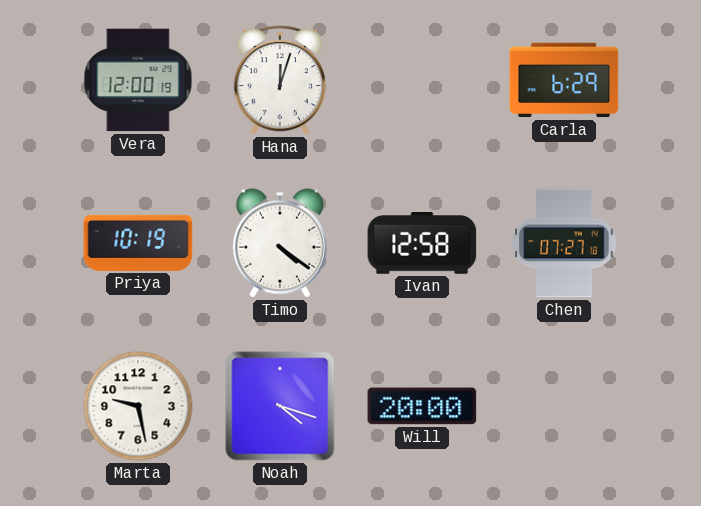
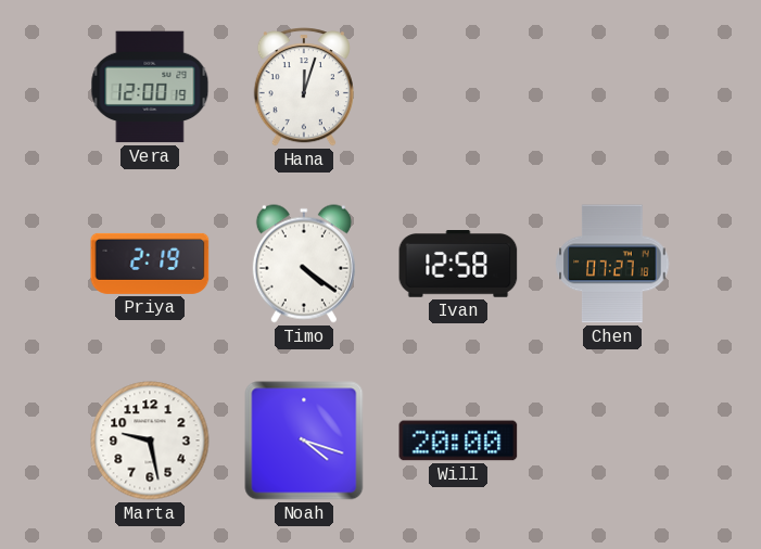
Carla: 6:29 -> none (564, 80)
Priya: 10:19 -> 2:19 (150, 264)
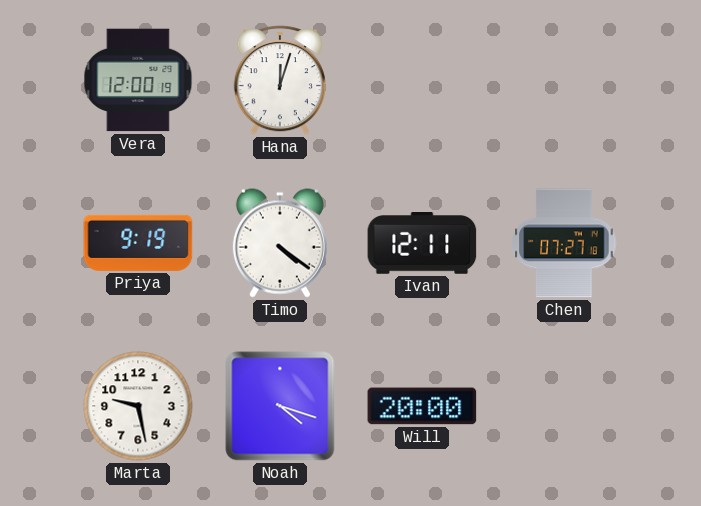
Priya: 2:19 -> 9:19 (138, 243)
Ivan: 12:58 -> 12:11 (422, 244)
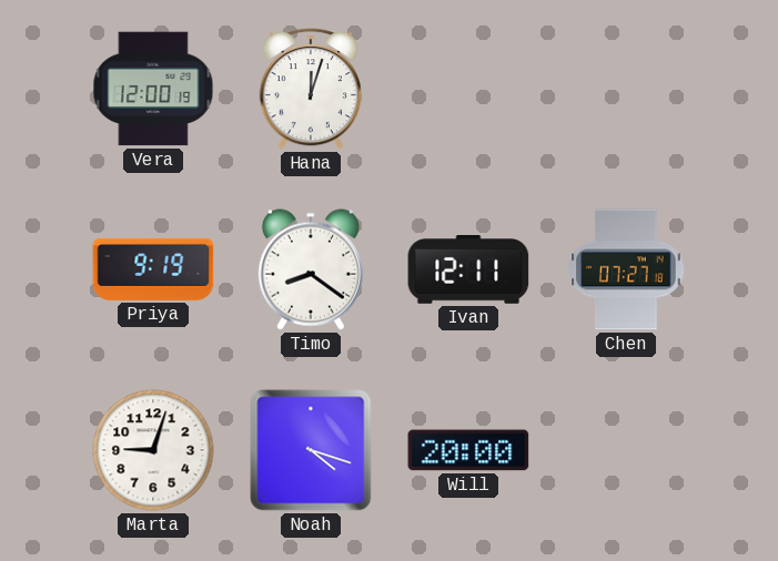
Timo: 4:21 -> 8:21 (311, 269)
Marta: 9:28 -> 9:03 (153, 450)
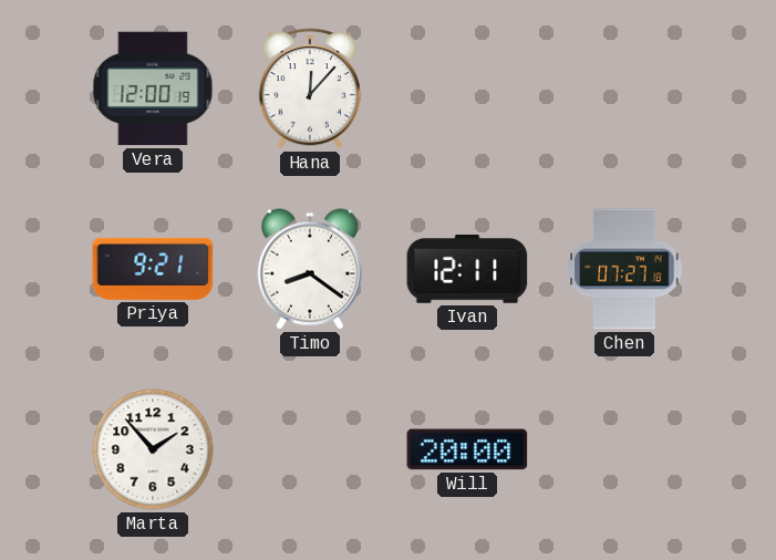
Hana: 12:03 -> 12:07 (310, 89)
Priya: 9:19 -> 9:21 (153, 269)
Marta: 9:03 -> 1:53 (153, 449)
Noah: 4:18 -> none (311, 450)
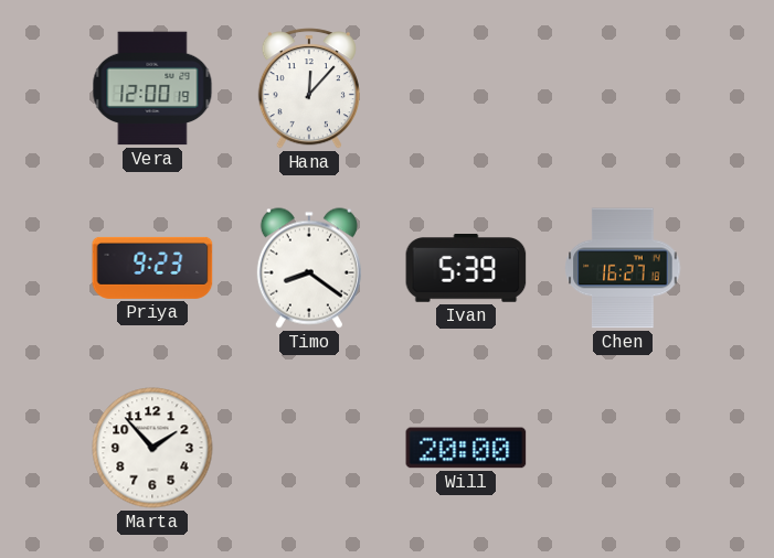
Priya: 9:21 -> 9:23 (152, 268)
Ivan: 12:11 -> 5:39 (466, 269)
Chen: 07:27 -> 16:27 (623, 268)
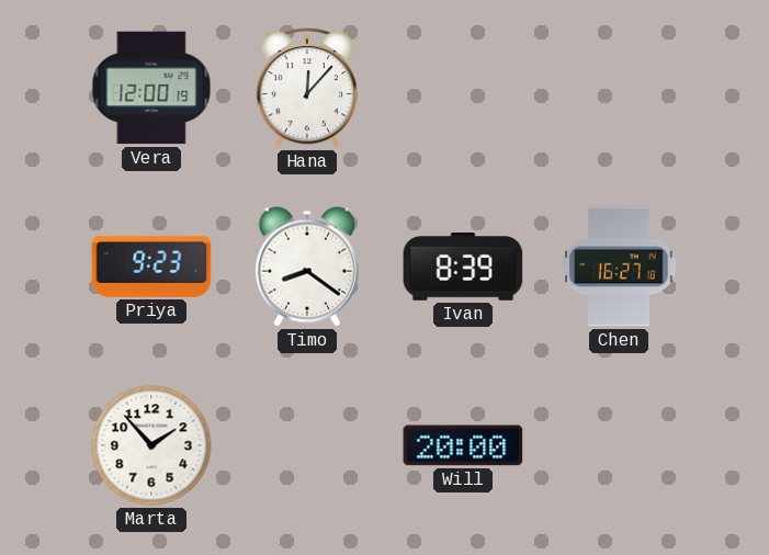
Ivan: 5:39 -> 8:39 (463, 268)
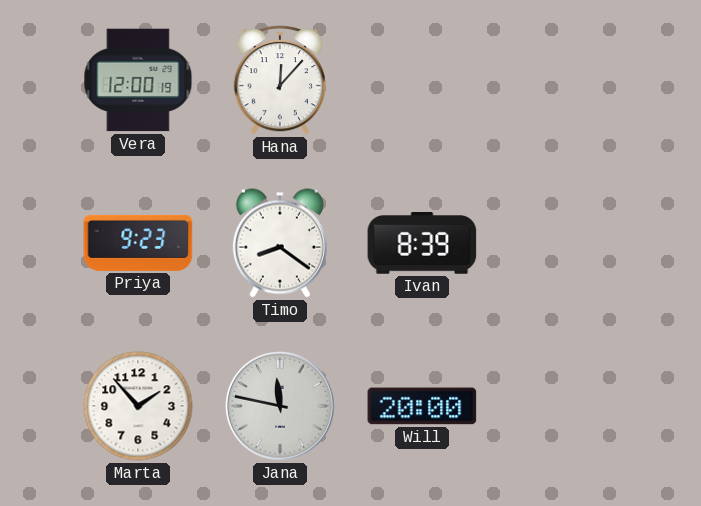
Chen: 16:27 -> none (619, 267)
Jana: none -> 11:47 (280, 406)
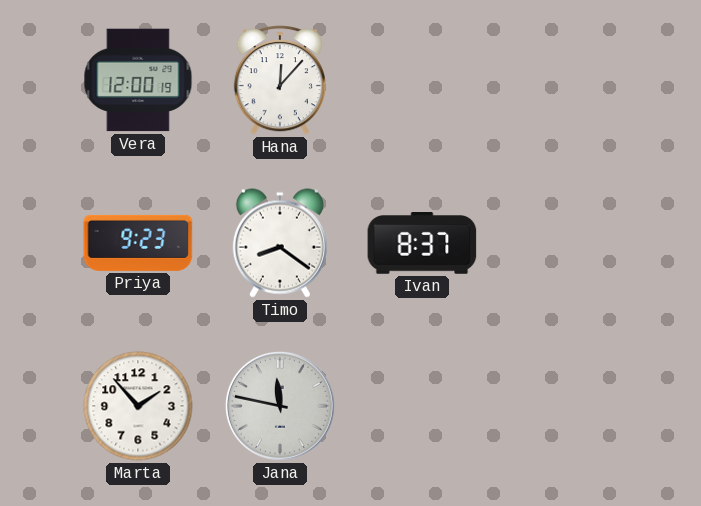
Ivan: 8:39 -> 8:37 (422, 244)
Will: 20:00 -> none (422, 406)
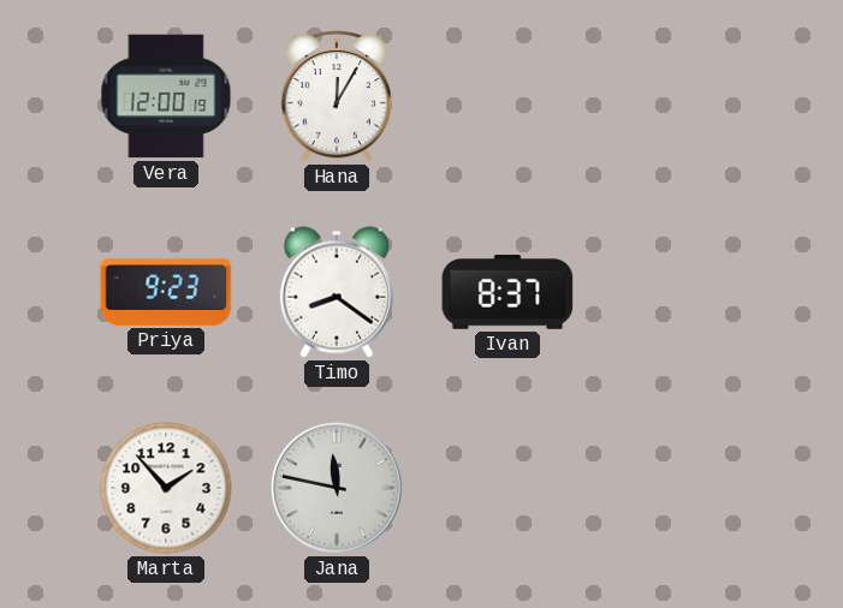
Hana: 12:07 -> 12:05 (337, 96)
